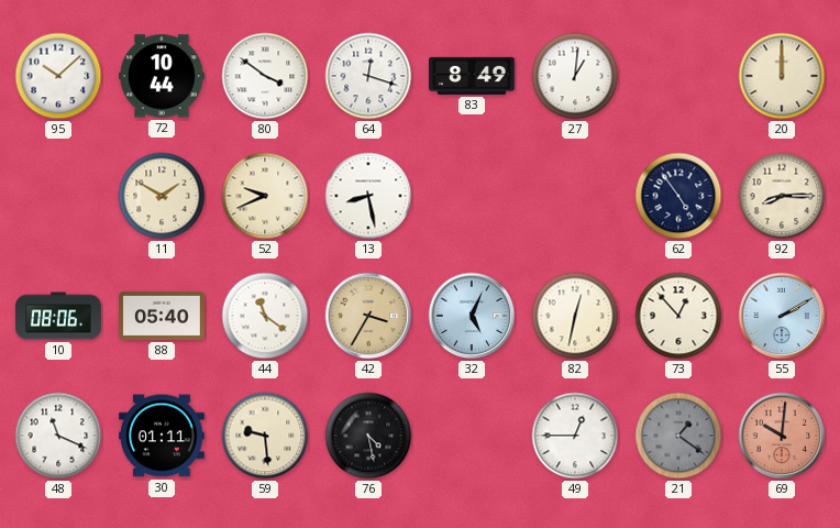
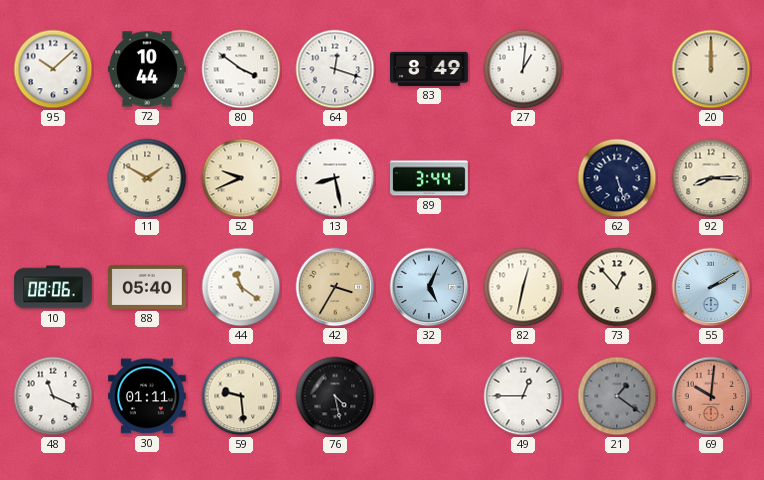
89: none -> 3:44 (430, 178)
62: 4:54 -> 5:27 (617, 178)
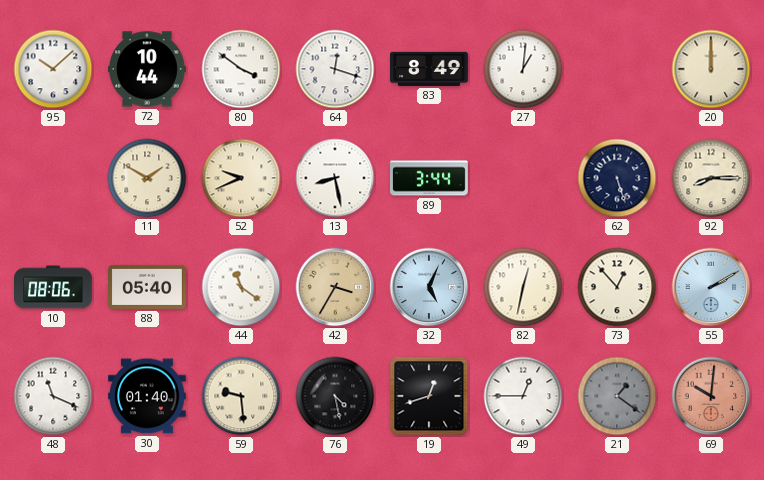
30: 01:11 -> 01:40 (148, 396)
19: none -> 12:42 (429, 396)
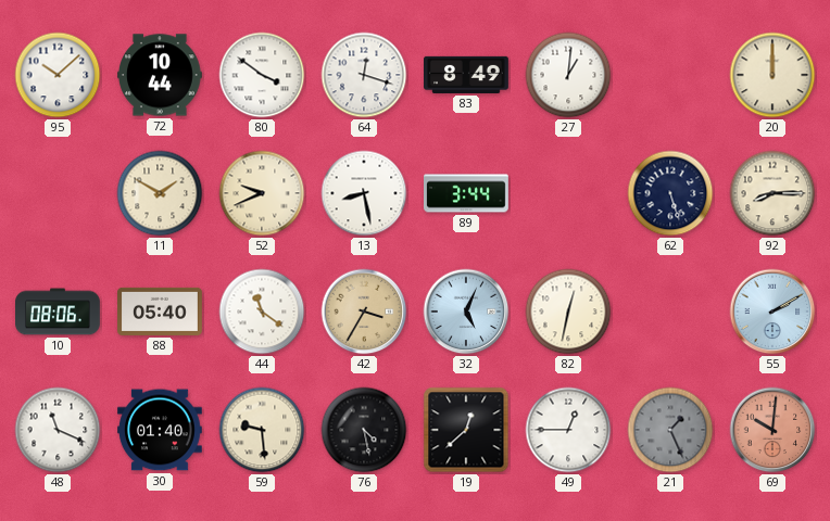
73: 12:53 -> none (617, 287)
19: 12:42 -> 12:38 (466, 430)
21: 1:21 -> 1:26 (670, 430)
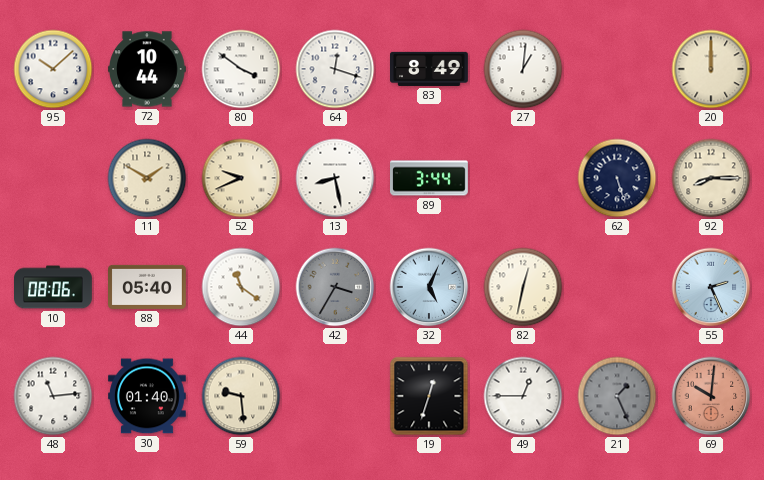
42 dial: champagne -> grey (335, 287)
55: 2:10 -> 2:26 (711, 287)
48: 11:19 -> 11:14 (53, 396)
76: 4:28 -> none (364, 430)
19: 12:38 -> 12:33 (429, 396)
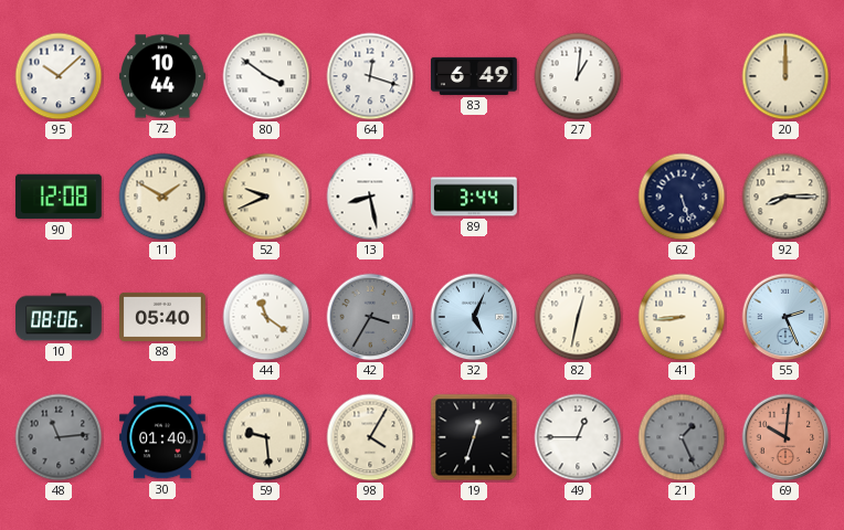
83: 8:49 -> 6:49 (475, 76)
90: none -> 12:08 (59, 197)
41: none -> 8:44 (682, 317)
48 dial: white -> grey (59, 437)
98: none -> 4:05 (370, 437)
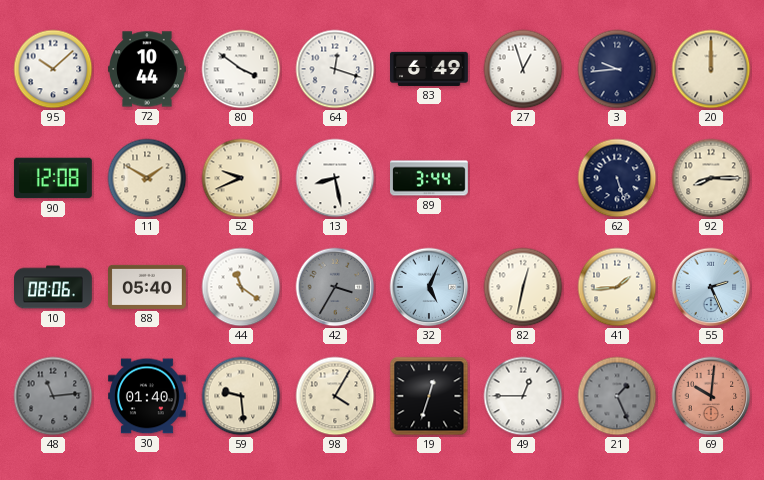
27: 1:01 -> 12:57 (523, 69)
3: none -> 9:44 (617, 69)
41: 8:44 -> 1:44 (617, 287)
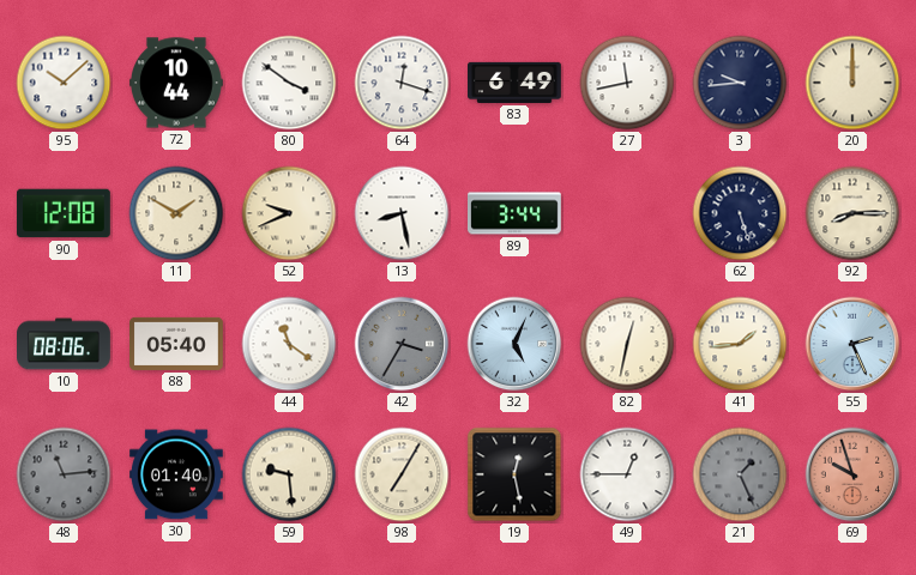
27: 12:57 -> 11:43 (627, 83)
98: 4:05 -> 7:05 (402, 474)
19: 12:33 -> 12:28 (514, 474)
69: 10:01 -> 9:57 (852, 474)
